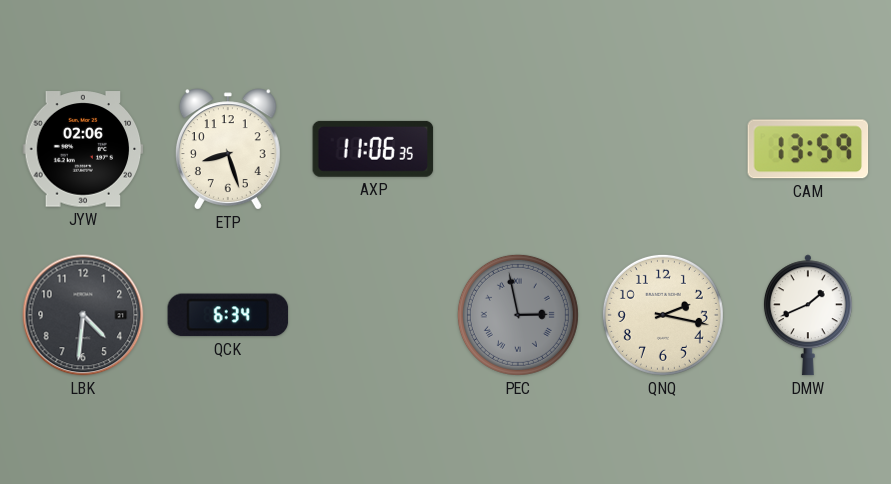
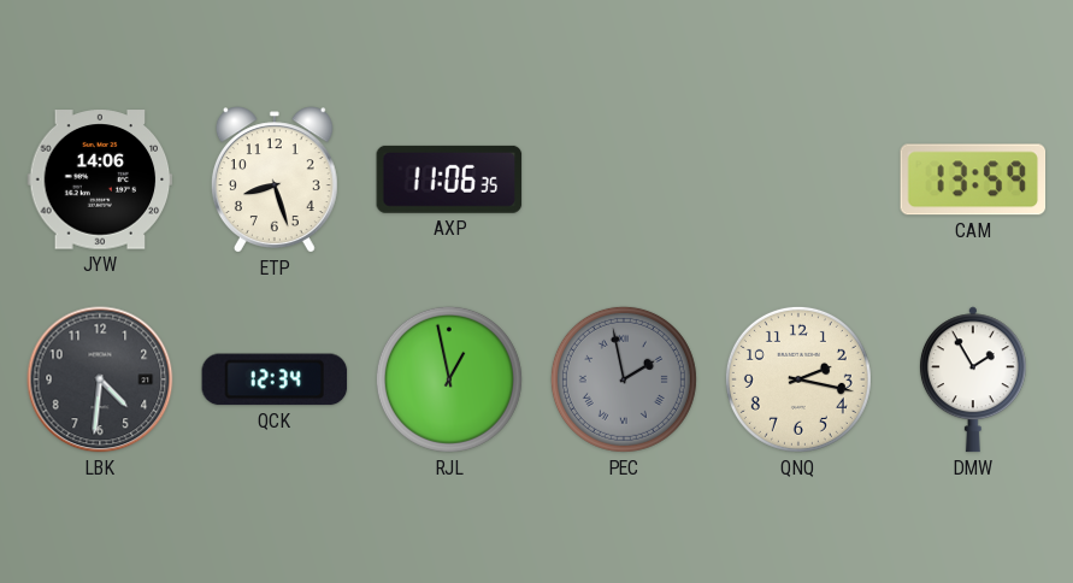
JYW: 02:06 -> 14:06 (100, 179)
QCK: 6:34 -> 12:34 (275, 379)
RJL: none -> 12:58 (449, 379)
PEC: 2:58 -> 1:58 (624, 379)
DMW: 1:41 -> 1:55 (973, 379)
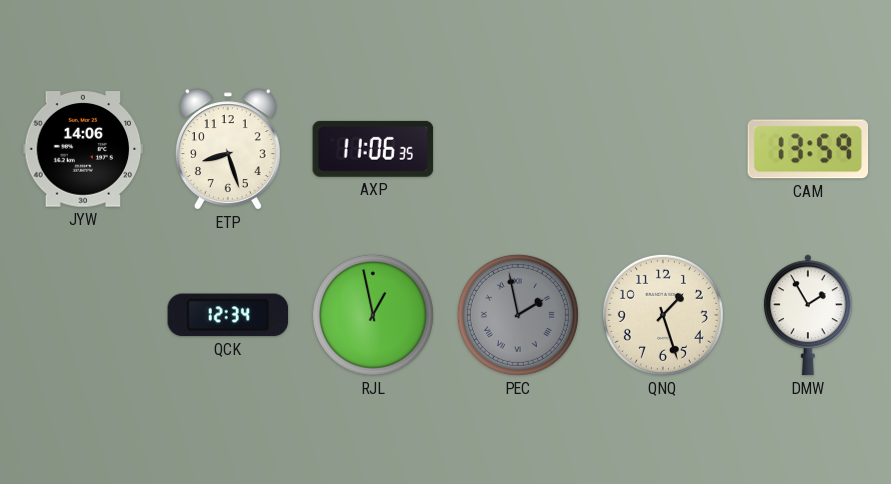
LBK: 4:31 -> none (100, 379)
QNQ: 2:17 -> 1:27 (663, 315)
